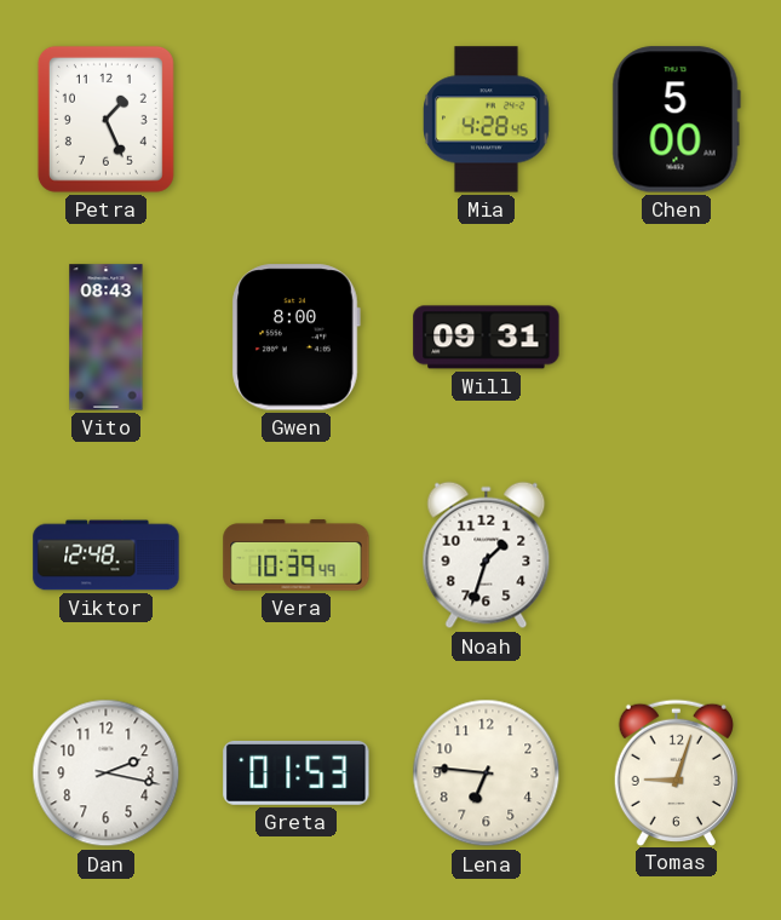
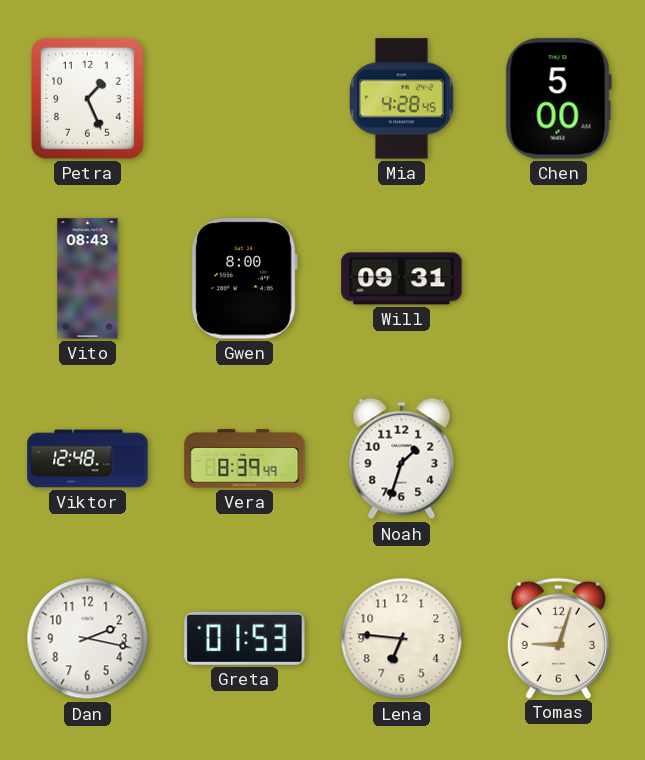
Vera: 10:39 -> 8:39 (245, 459)
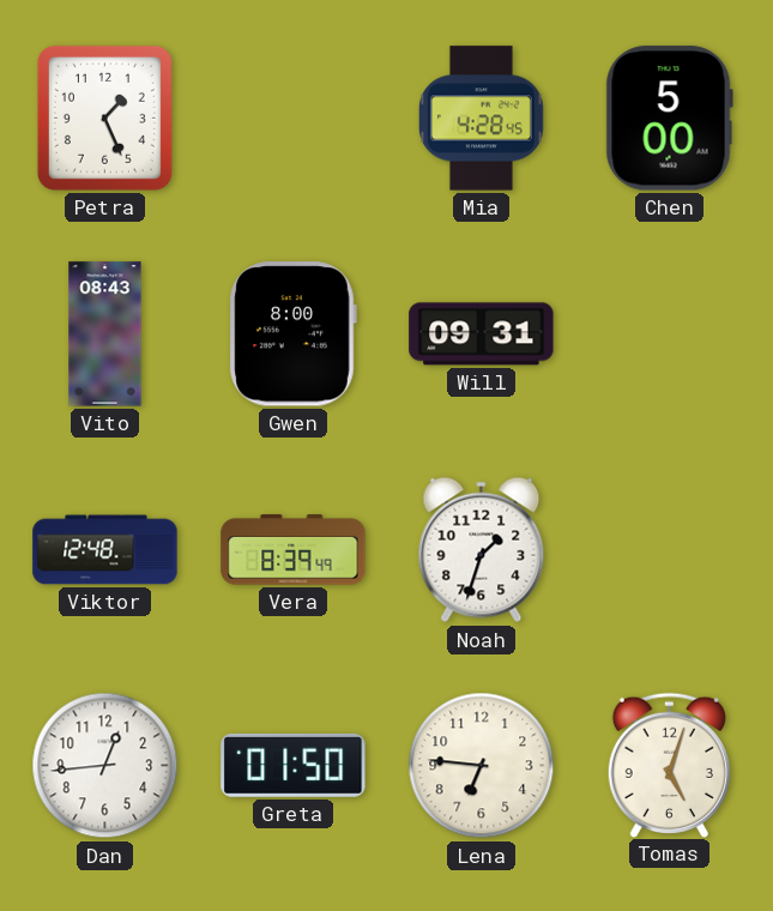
Dan: 2:17 -> 12:44 (105, 766)
Greta: 01:53 -> 01:50 (294, 765)
Tomas: 9:03 -> 5:03 (669, 765)
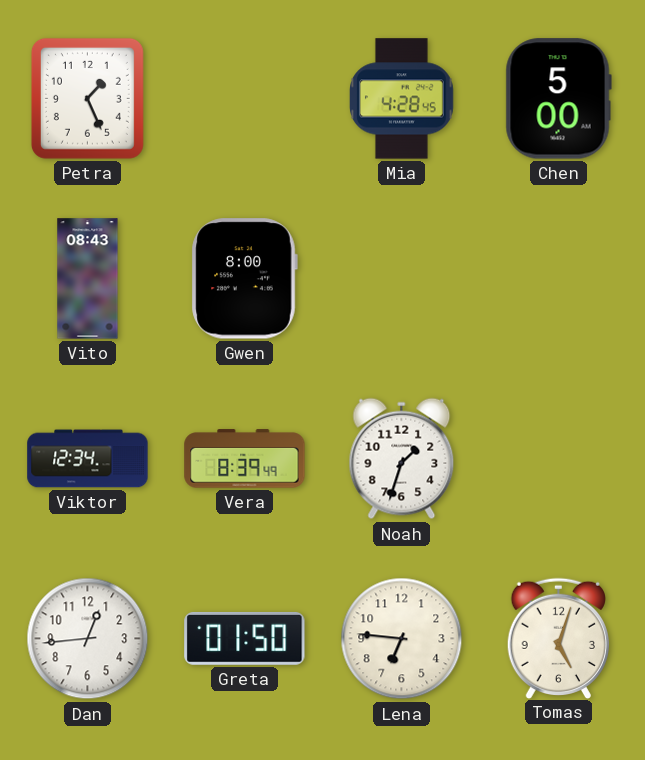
Will: 09:31 -> none (482, 334)
Viktor: 12:48 -> 12:34 (88, 459)
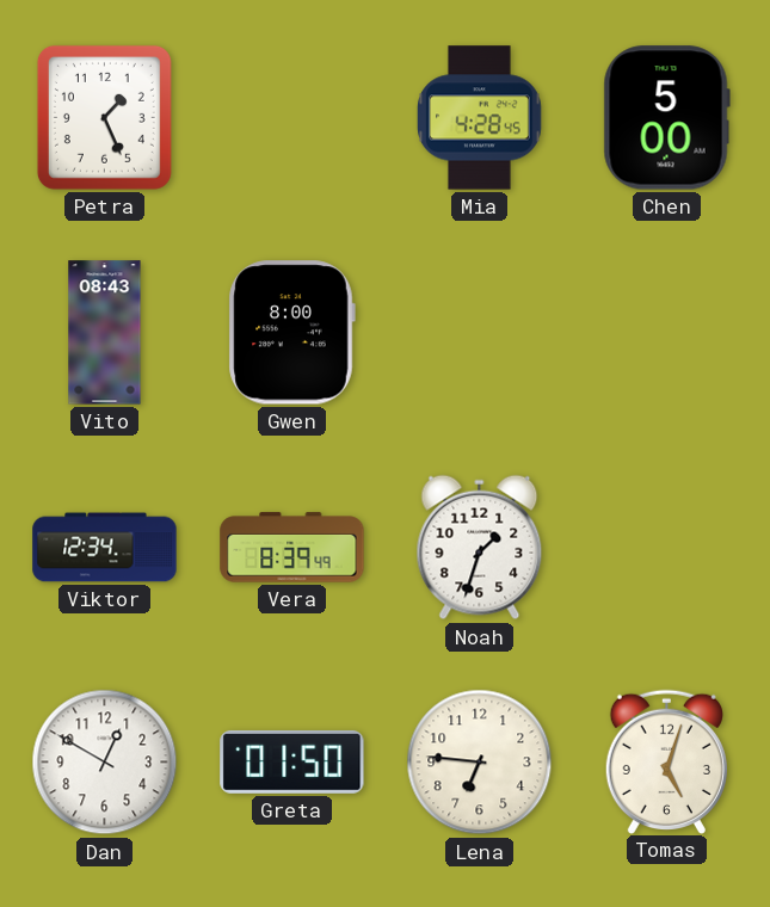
Dan: 12:44 -> 12:50 (105, 763)
